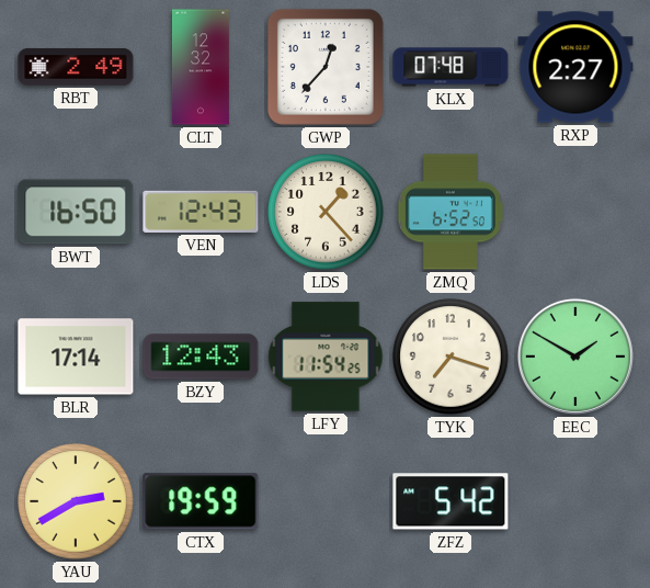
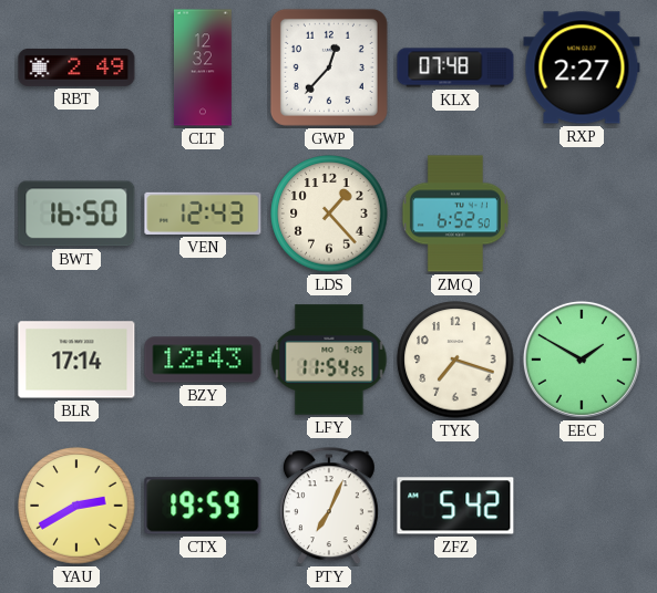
PTY: none -> 7:04 (329, 507)
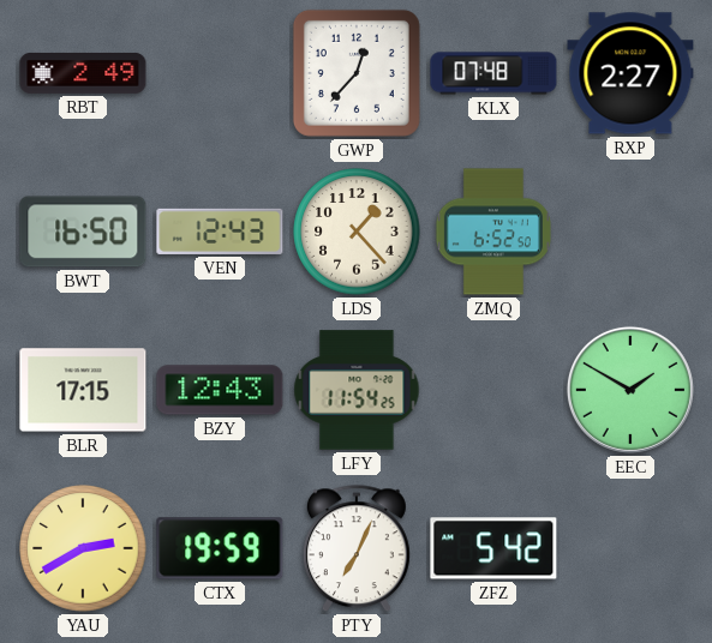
CLT: 12:32 -> none (203, 67)
BLR: 17:14 -> 17:15 (83, 390)
TYK: 7:18 -> none (455, 360)
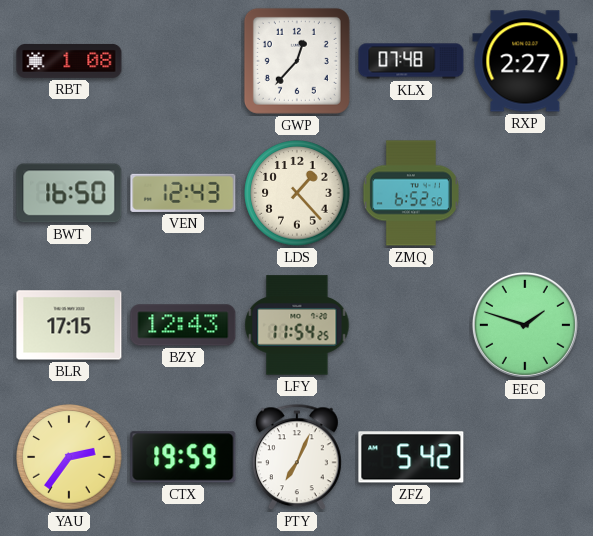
RBT: 2:49 -> 1:08 (69, 61)
EEC: 1:50 -> 1:48 (525, 325)
YAU: 2:40 -> 2:36 (69, 457)
